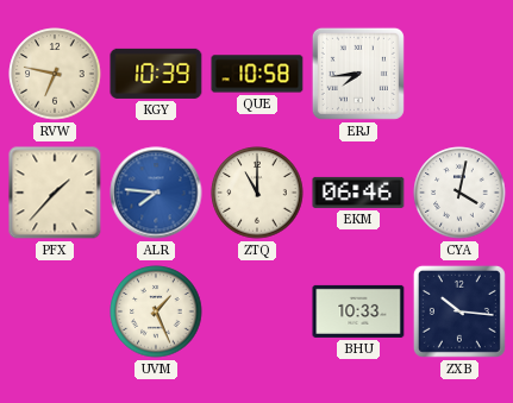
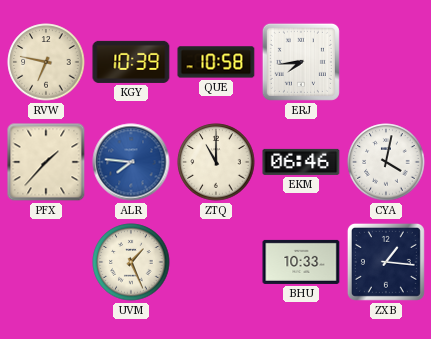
ZXB: 10:16 -> 1:16 (386, 262)
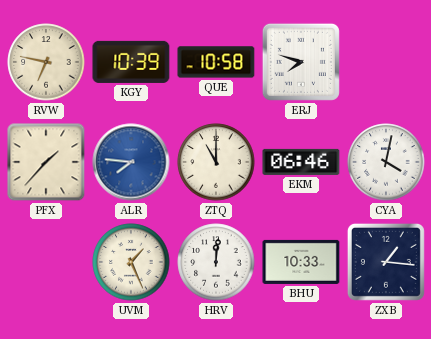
ERJ: 7:44 -> 7:48 (301, 62)
HRV: none -> 12:01 (216, 262)
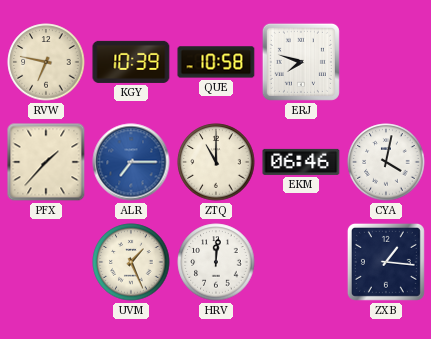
ALR: 7:46 -> 7:15 (131, 162)
BHU: 10:33 -> none (301, 262)
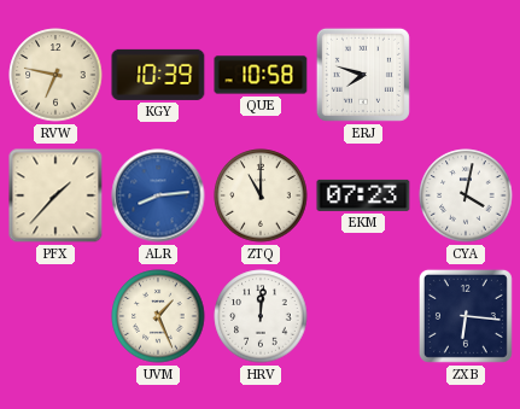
ALR: 7:15 -> 8:14 (158, 195)
EKM: 06:46 -> 07:23 (363, 195)
ZXB: 1:16 -> 6:16 (466, 316)
